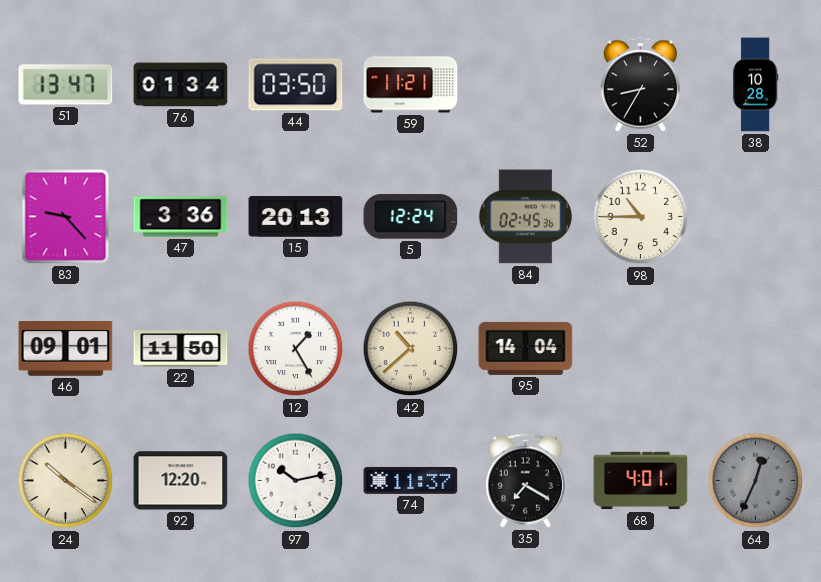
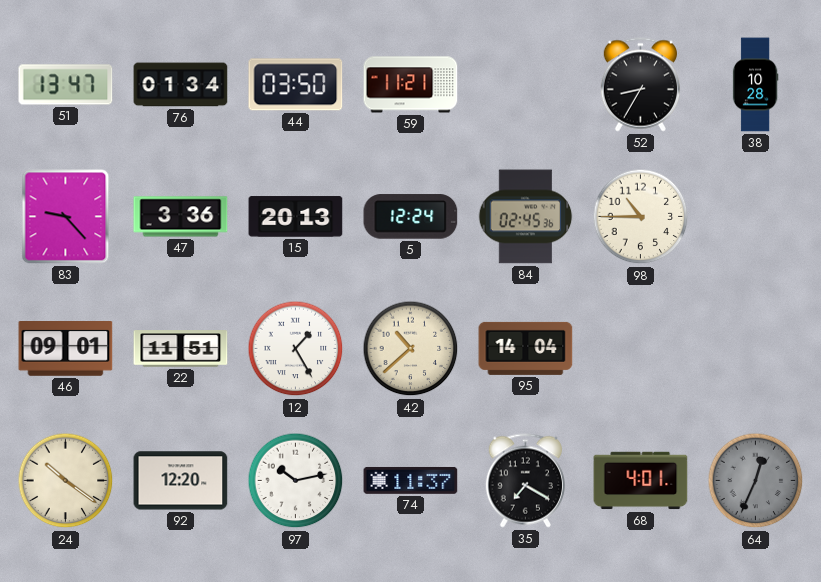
22: 11:50 -> 11:51 (181, 349)
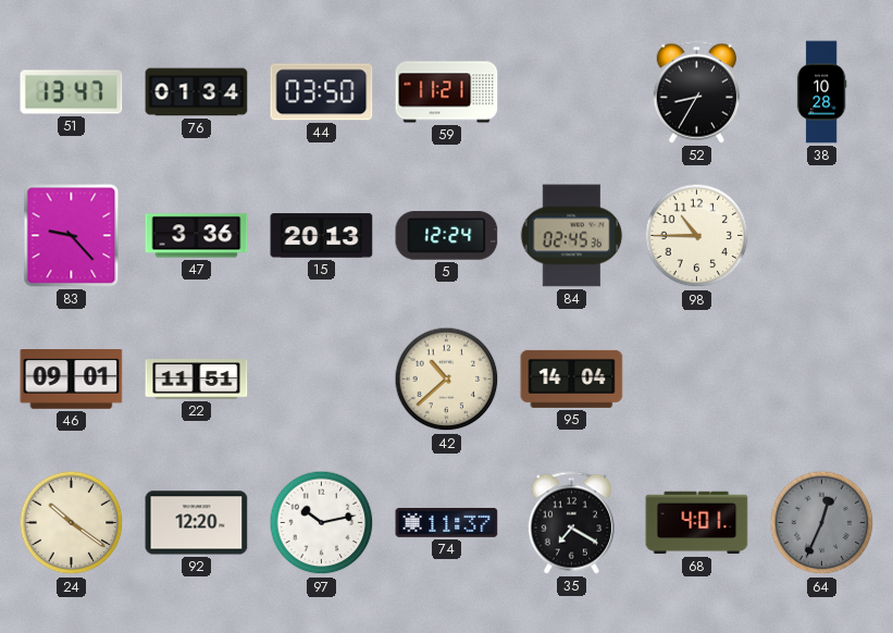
12: 1:25 -> none (296, 349)
